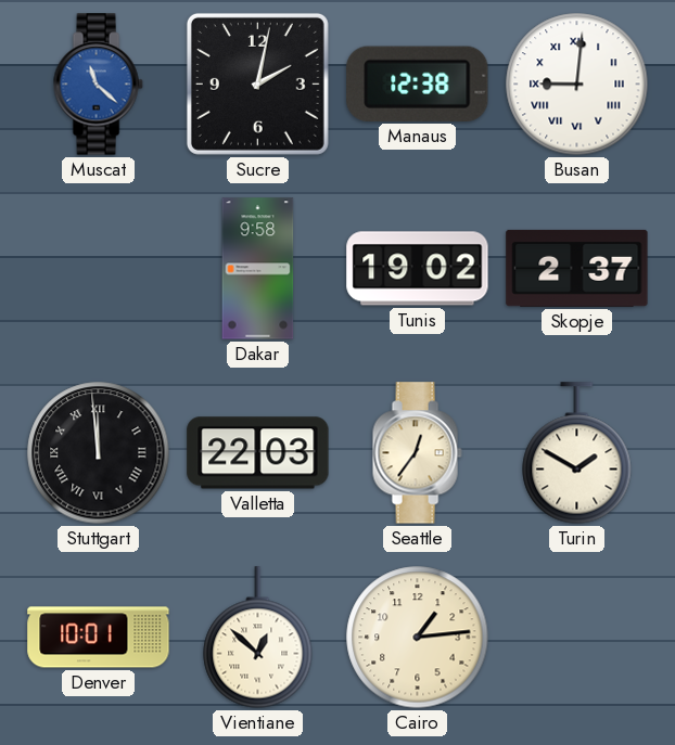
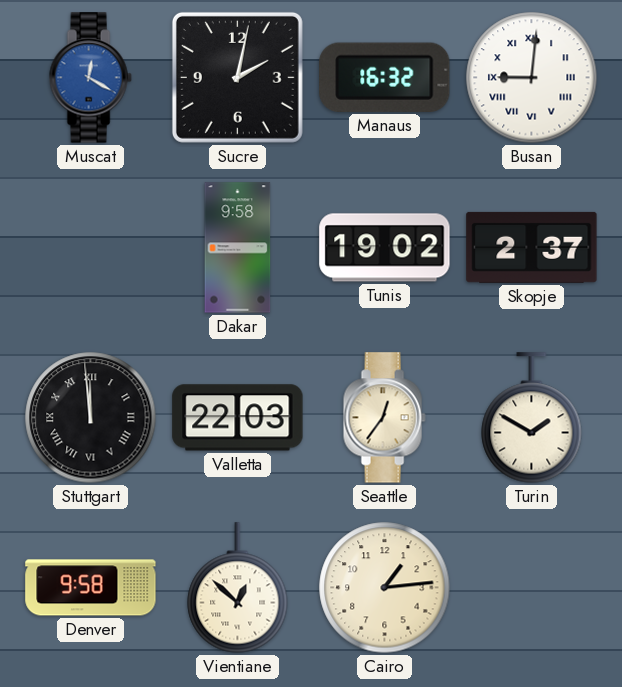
Muscat: 11:22 -> 12:20 (90, 78)
Manaus: 12:38 -> 16:32 (385, 77)
Denver: 10:01 -> 9:58 (91, 588)
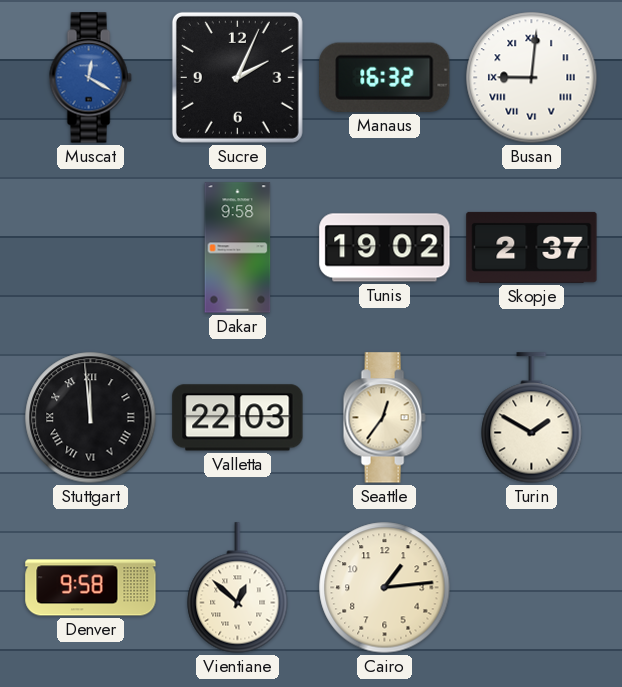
Sucre: 2:02 -> 2:04 (237, 77)
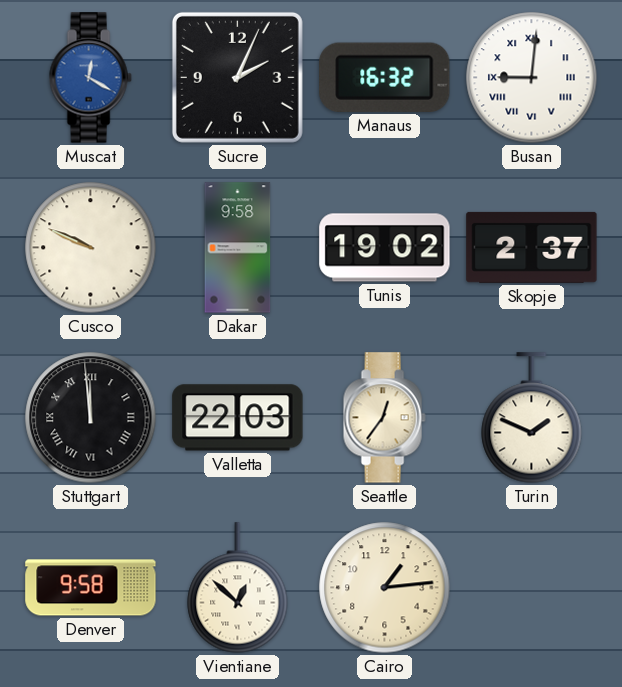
Cusco: none -> 9:49 (91, 248)
Turin: 1:50 -> 1:49 (532, 418)
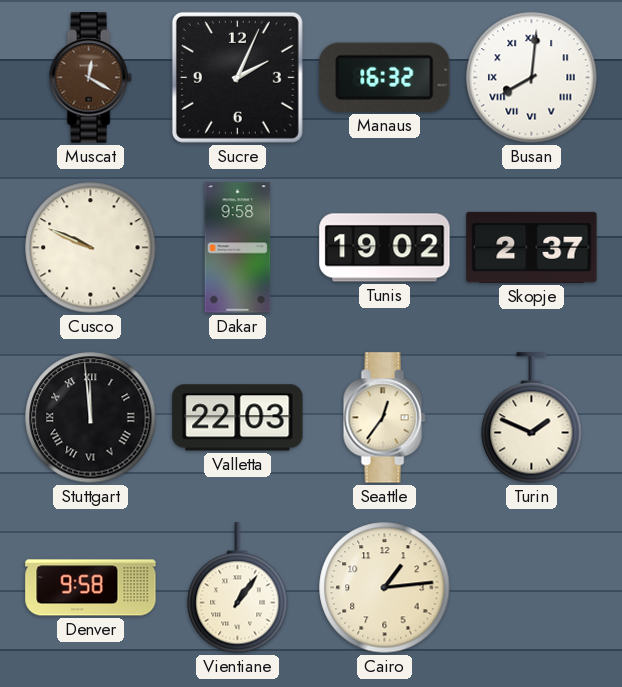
Muscat dial: blue -> brown (90, 78)
Busan: 9:01 -> 8:01 (532, 78)
Vientiane: 12:52 -> 1:06 (238, 588)
